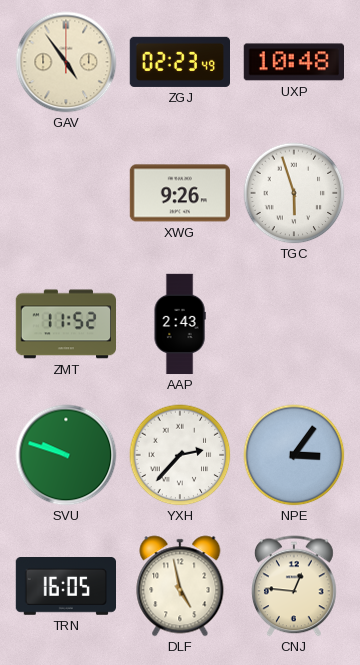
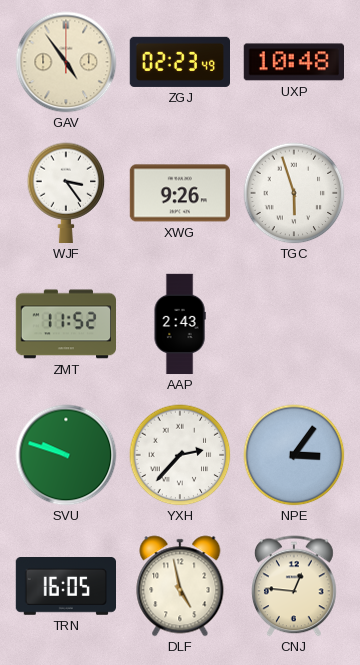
WJF: none -> 3:24 (66, 193)
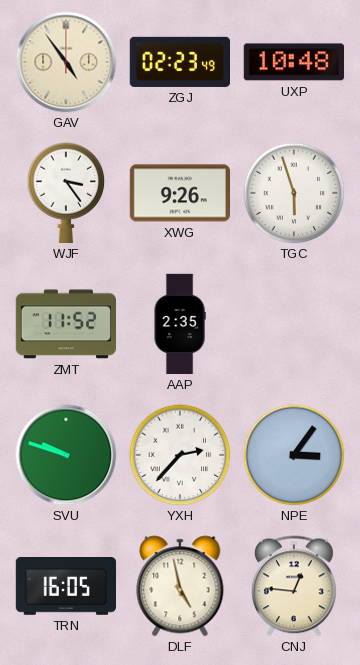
AAP: 2:43 -> 2:35 (180, 324)
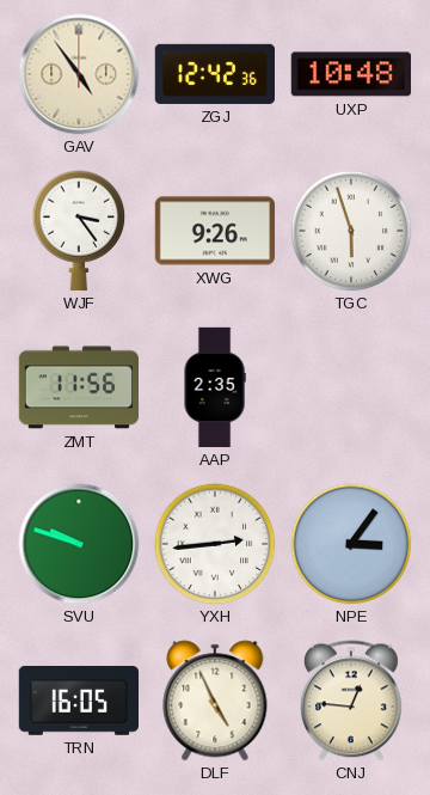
ZGJ: 02:23 -> 12:42 (214, 74)
ZMT: 11:52 -> 11:56 (78, 387)
YXH: 2:37 -> 2:44 (215, 544)
DLF: 4:58 -> 4:56 (215, 701)
